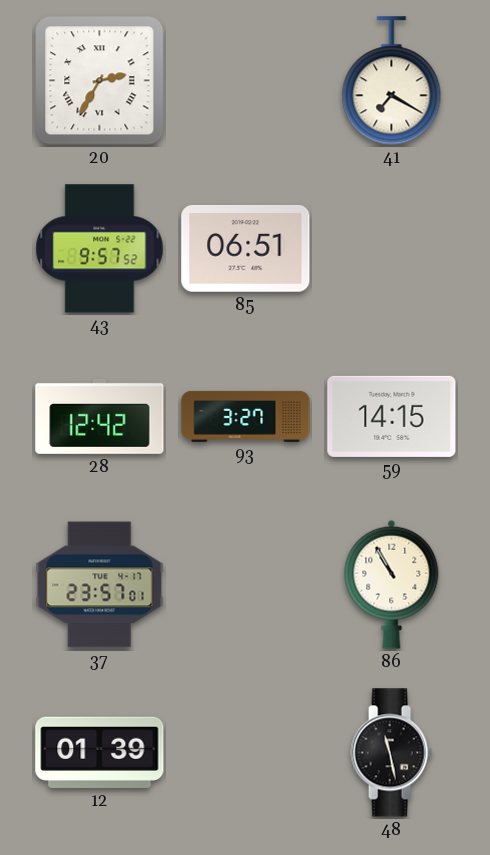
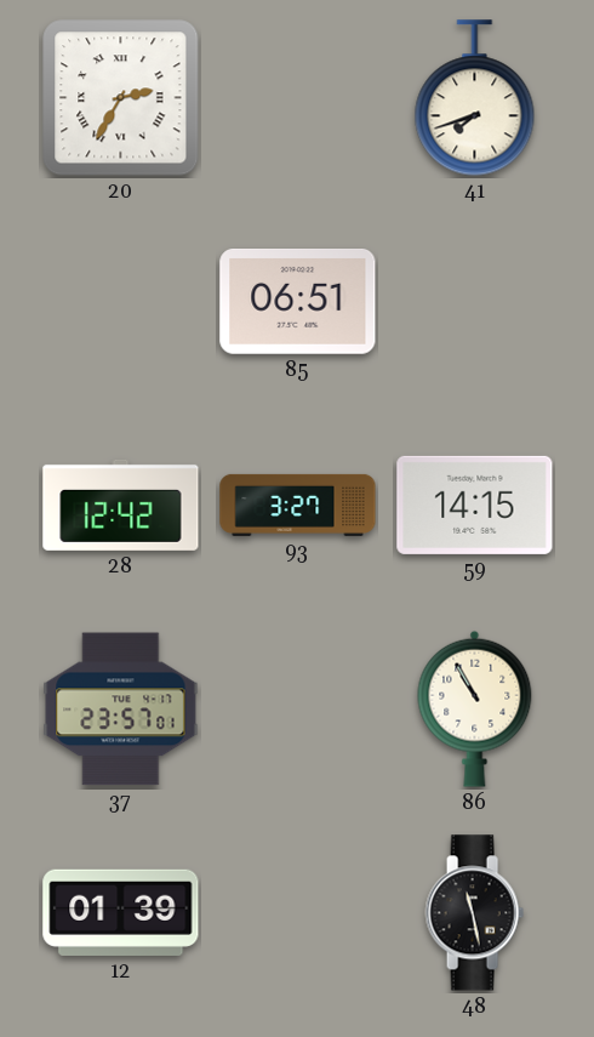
41: 7:20 -> 7:42 (475, 98)
43: 9:57 -> none (100, 249)
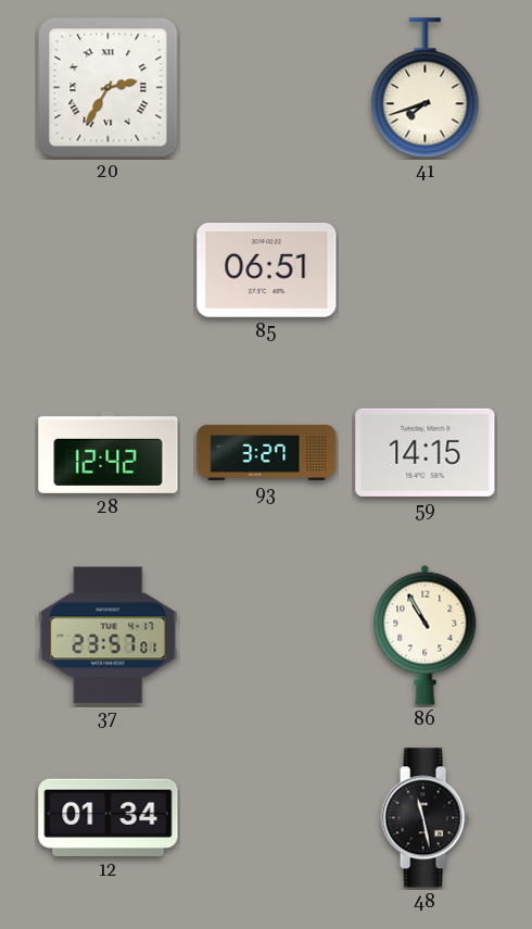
12: 01:39 -> 01:34 (109, 817)
